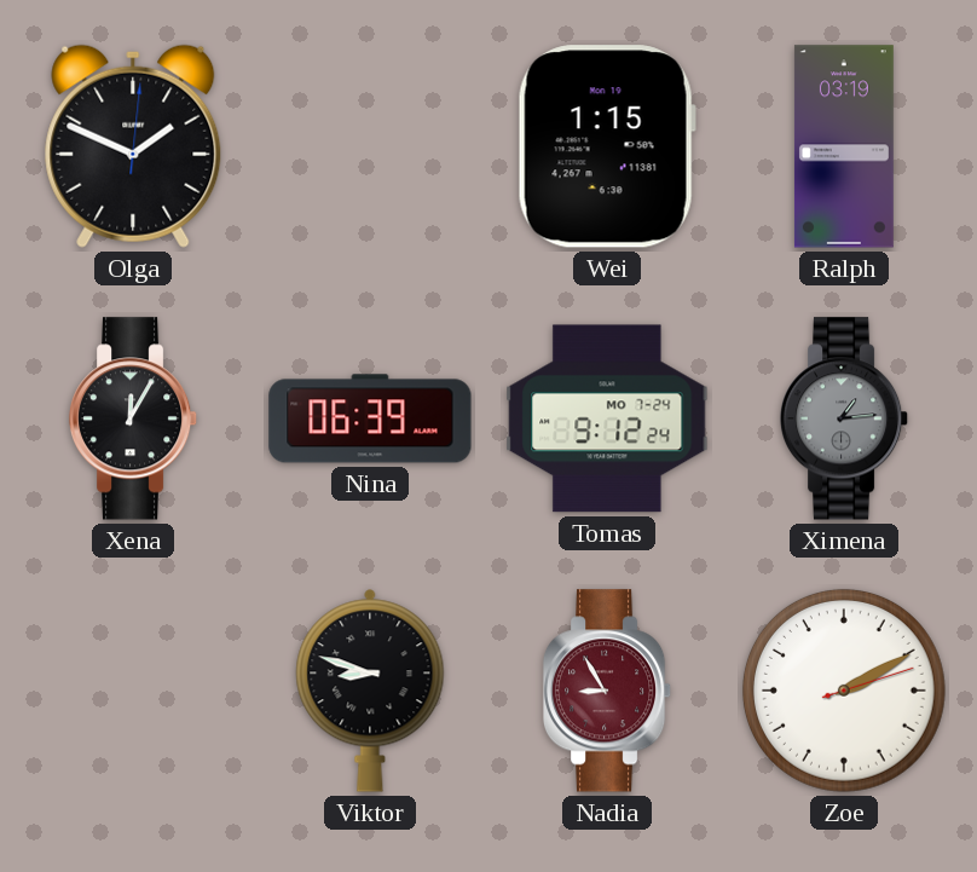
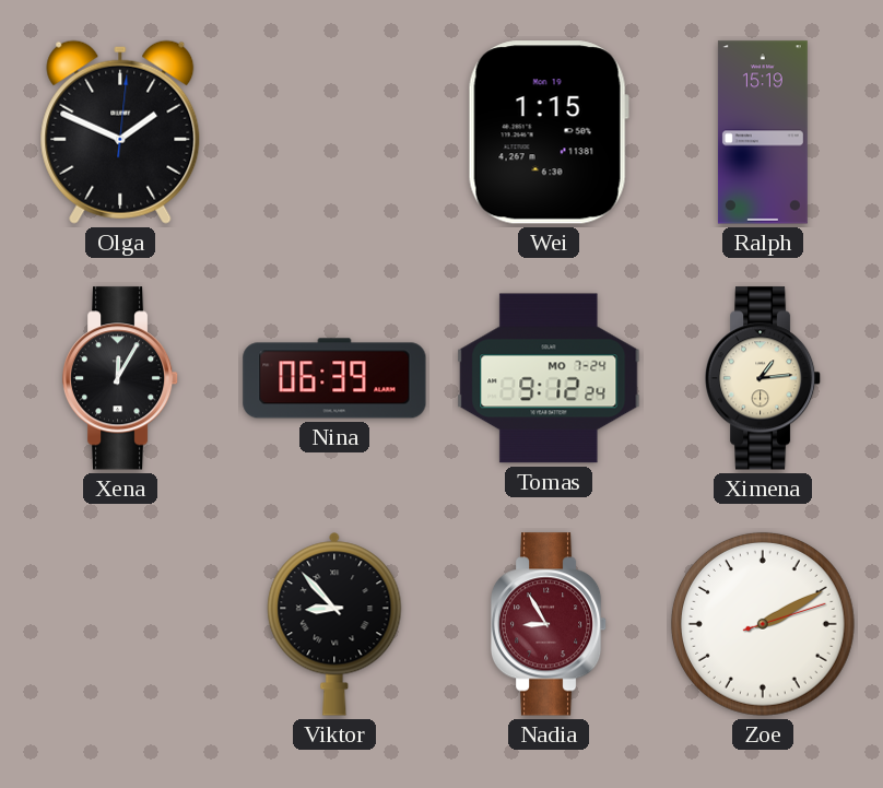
Ralph: 03:19 -> 15:19 (763, 132)
Ximena dial: grey -> cream (763, 378)
Viktor: 8:48 -> 8:53 (334, 624)
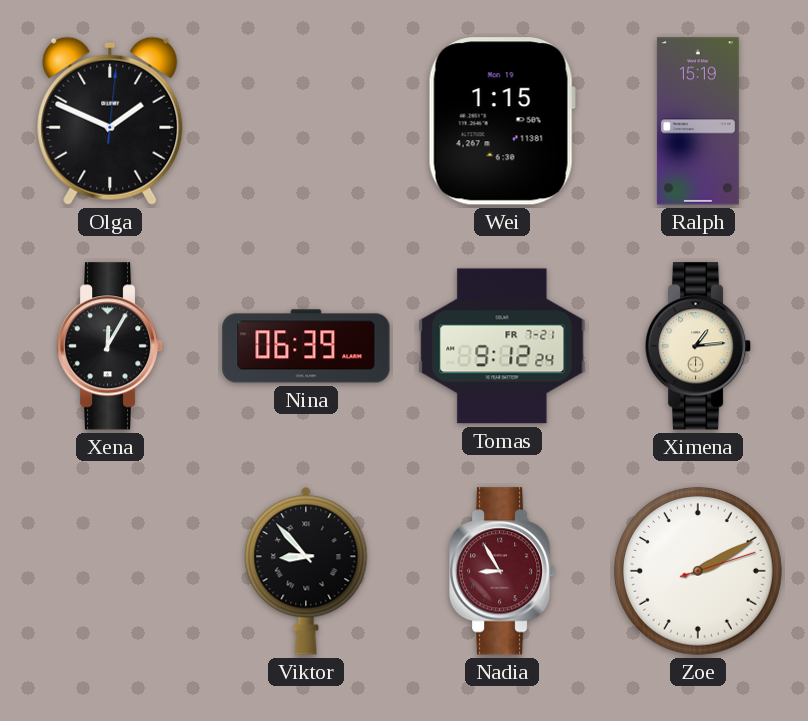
Tomas date: MO 7-24 -> FR 7-21 (502, 346)
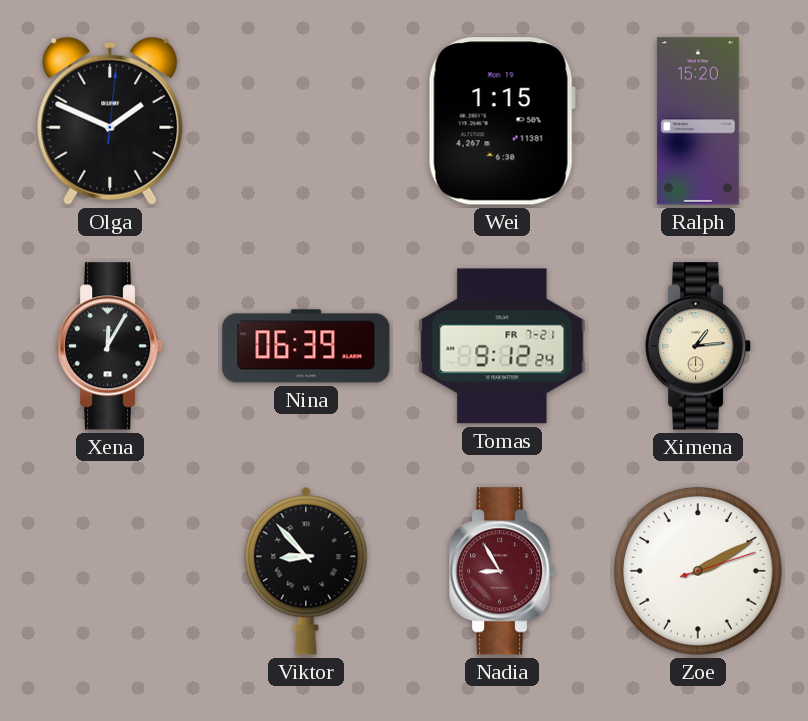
Ralph: 15:19 -> 15:20 (698, 121)
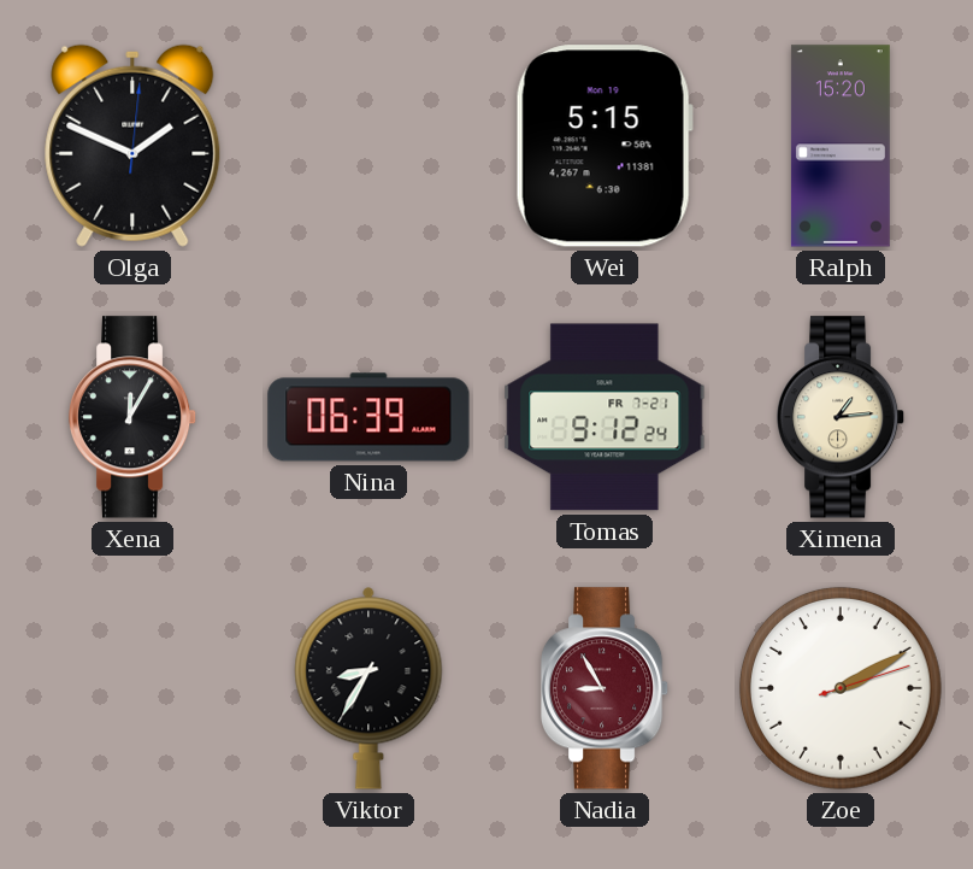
Wei: 1:15 -> 5:15 (605, 146)
Viktor: 8:53 -> 8:35 (368, 688)
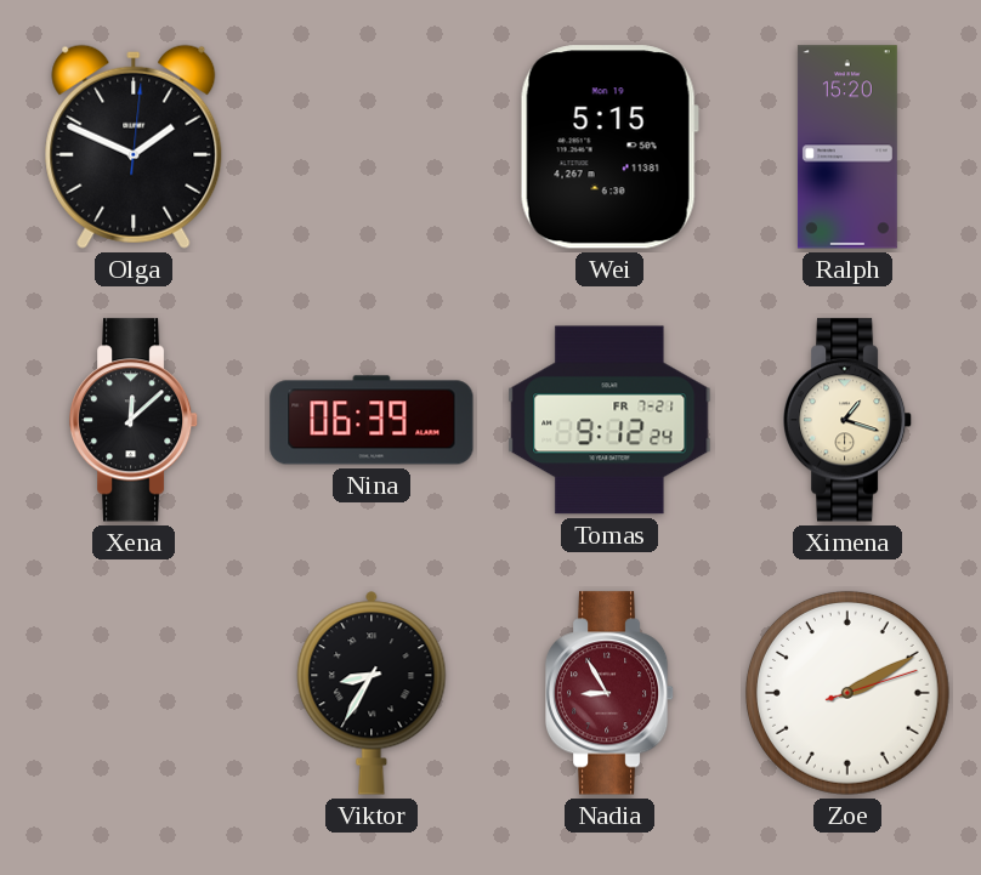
Xena: 12:05 -> 12:08 (134, 420)
Ximena: 1:14 -> 1:18 (847, 420)
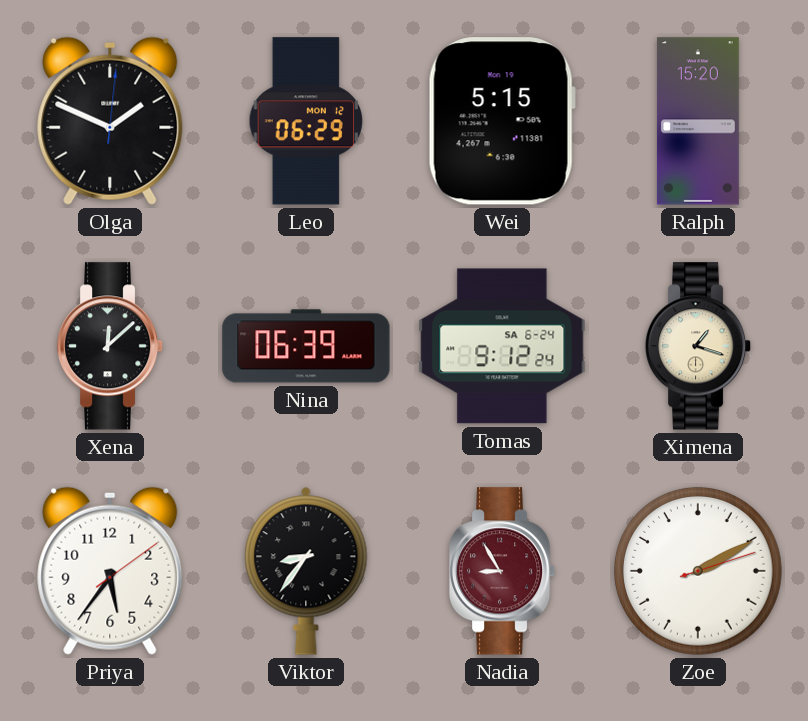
Leo: none -> 06:29 (306, 121)
Tomas date: FR 7-21 -> SA 6-24 (502, 346)
Priya: none -> 5:36 (110, 571)
Viktor: 8:35 -> 8:36 (306, 571)
